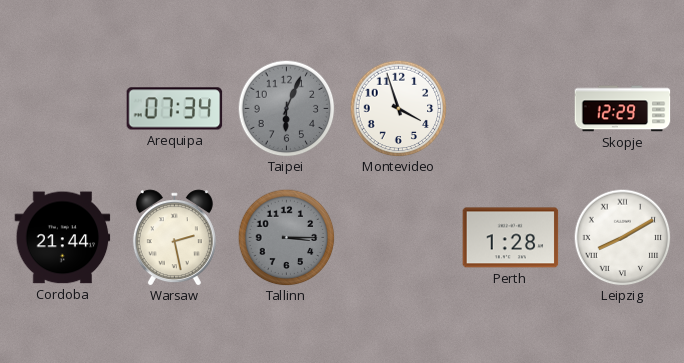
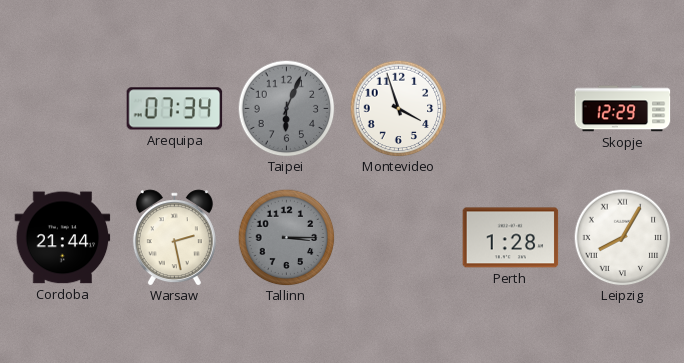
Leipzig: 8:10 -> 8:05 (622, 237)
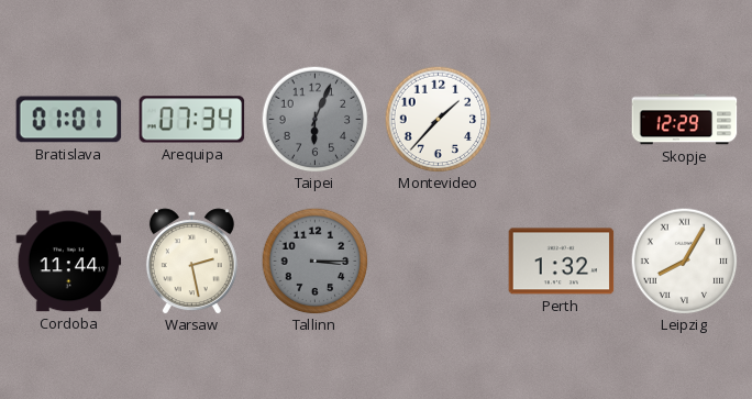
Bratislava: none -> 01:01 (69, 120)
Montevideo: 3:57 -> 1:37 (438, 119)
Cordoba: 21:44 -> 11:44 (69, 262)
Perth: 1:28 -> 1:32 (562, 262)
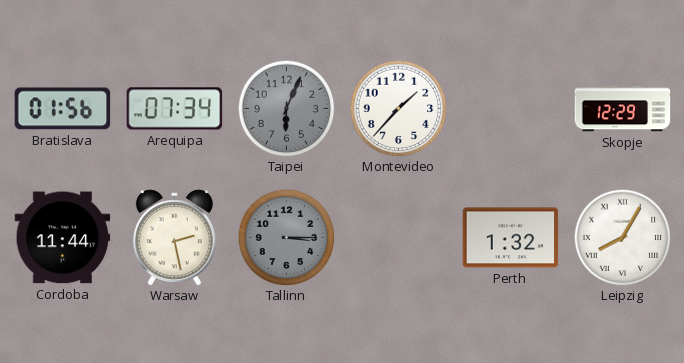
Bratislava: 01:01 -> 01:56 (63, 109)
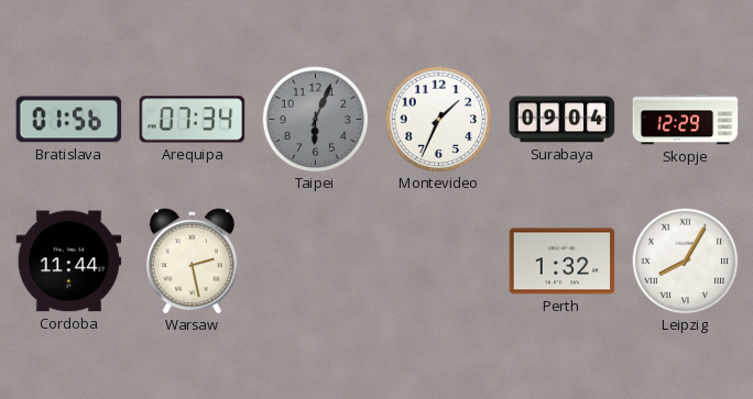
Montevideo: 1:37 -> 1:34 (438, 119)
Surabaya: none -> 09:04 (563, 120)
Tallinn: 3:15 -> none (286, 237)
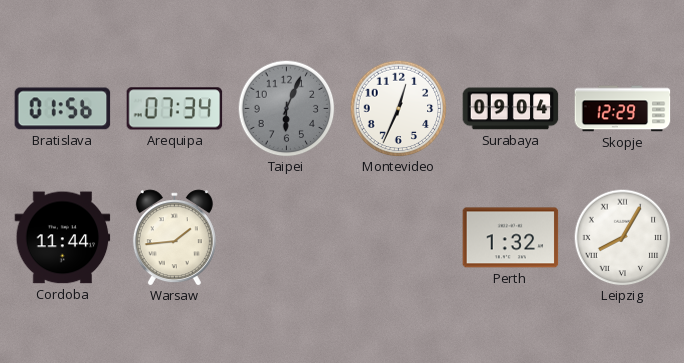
Montevideo: 1:34 -> 12:34 (398, 108)
Warsaw: 2:28 -> 1:44 (174, 238)
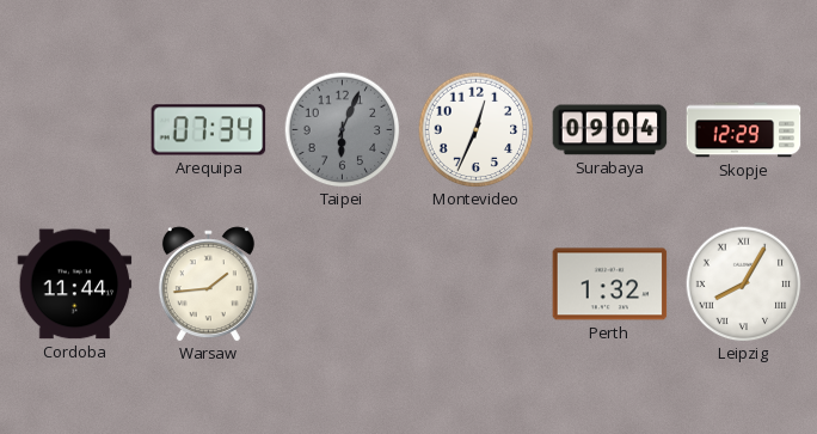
Bratislava: 01:56 -> none (63, 109)
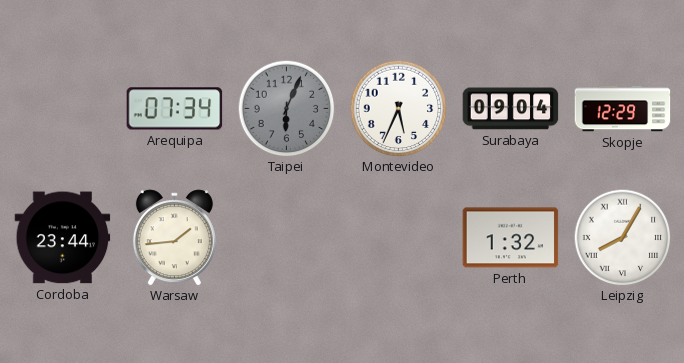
Montevideo: 12:34 -> 5:34 (398, 108)
Cordoba: 11:44 -> 23:44 (63, 238)
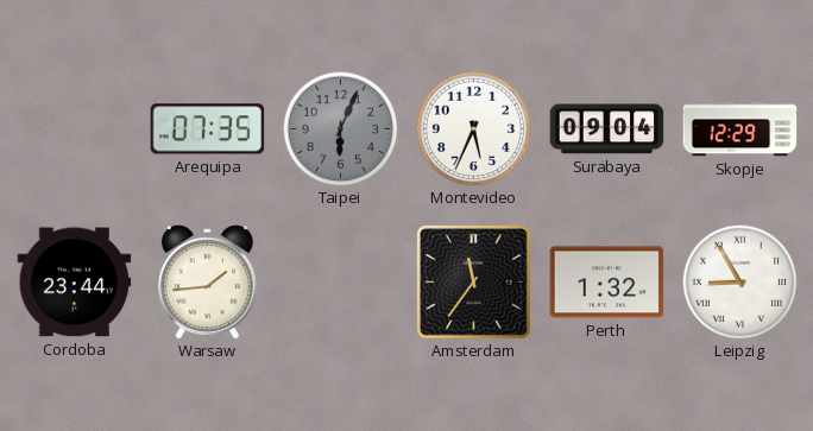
Arequipa: 07:34 -> 07:35 (208, 129)
Amsterdam: none -> 11:36 (474, 283)
Leipzig: 8:05 -> 8:55 (739, 281)
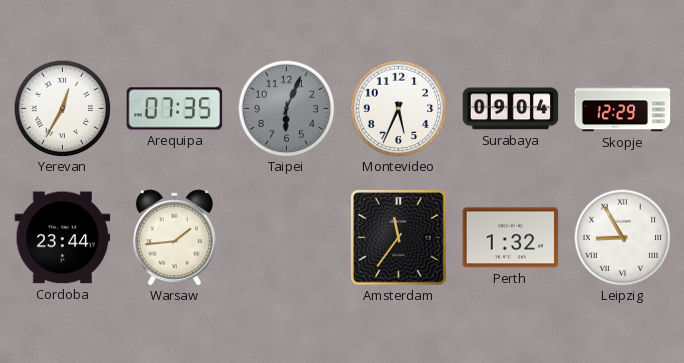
Yerevan: none -> 12:35 (62, 108)
